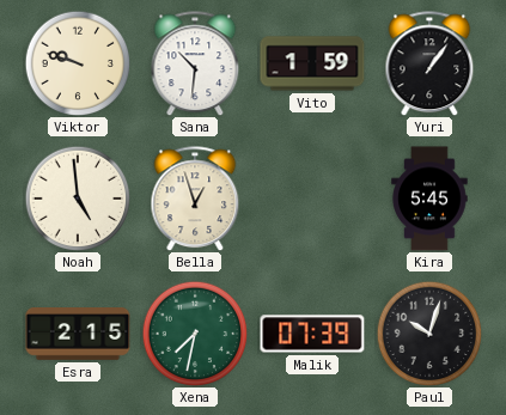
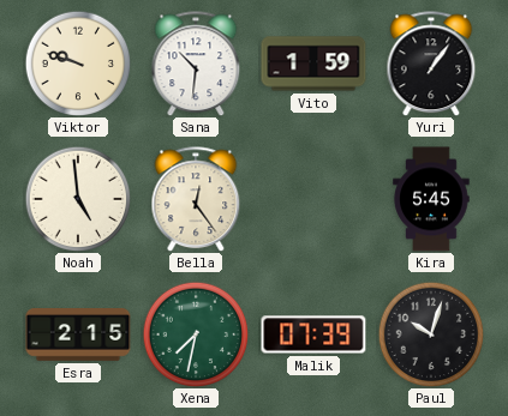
Bella: 12:57 -> 12:24 (196, 199)
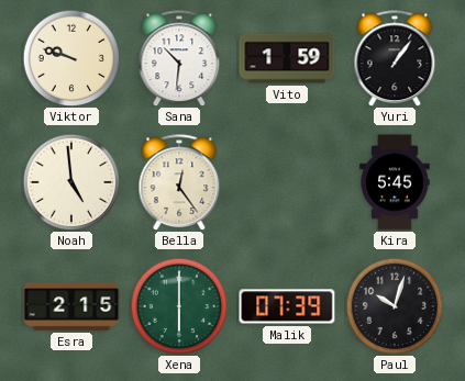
Xena: 7:32 -> 6:00 (179, 306)
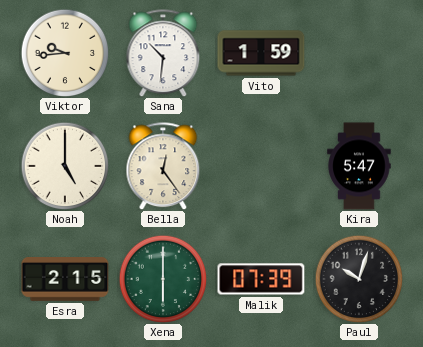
Viktor: 9:48 -> 9:44 (65, 53)
Yuri: 1:06 -> none (395, 58)
Noah: 4:59 -> 5:00 (65, 166)
Kira: 5:45 -> 5:47 (359, 166)
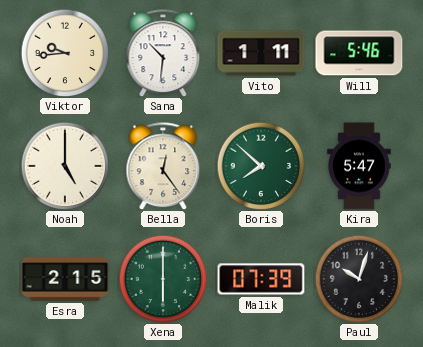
Vito: 1:59 -> 1:11 (261, 53)
Will: none -> 5:46 (359, 53)
Boris: none -> 7:52 (261, 166)
